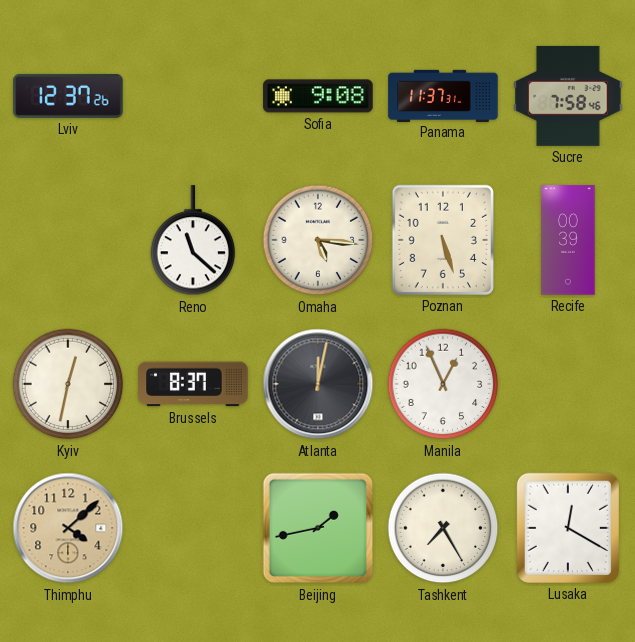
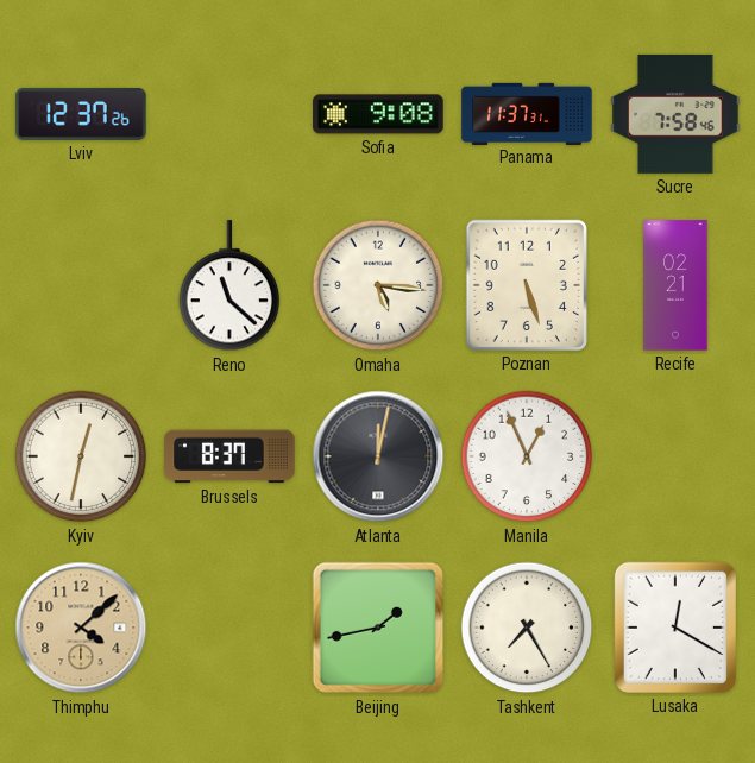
Recife: 00:39 -> 02:21 (675, 285)
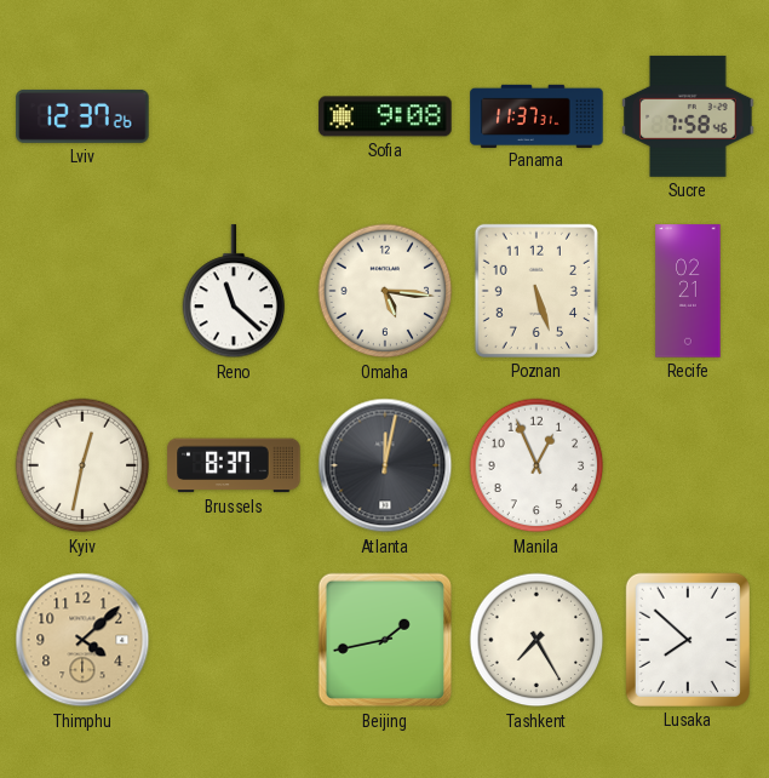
Lusaka: 12:20 -> 7:52 (688, 640)
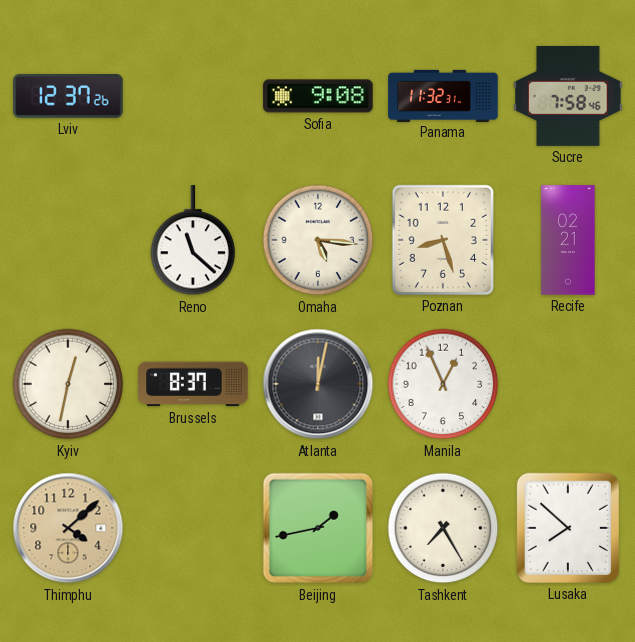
Panama: 11:37 -> 11:32 (443, 95)
Poznan: 5:27 -> 8:27 (443, 240)
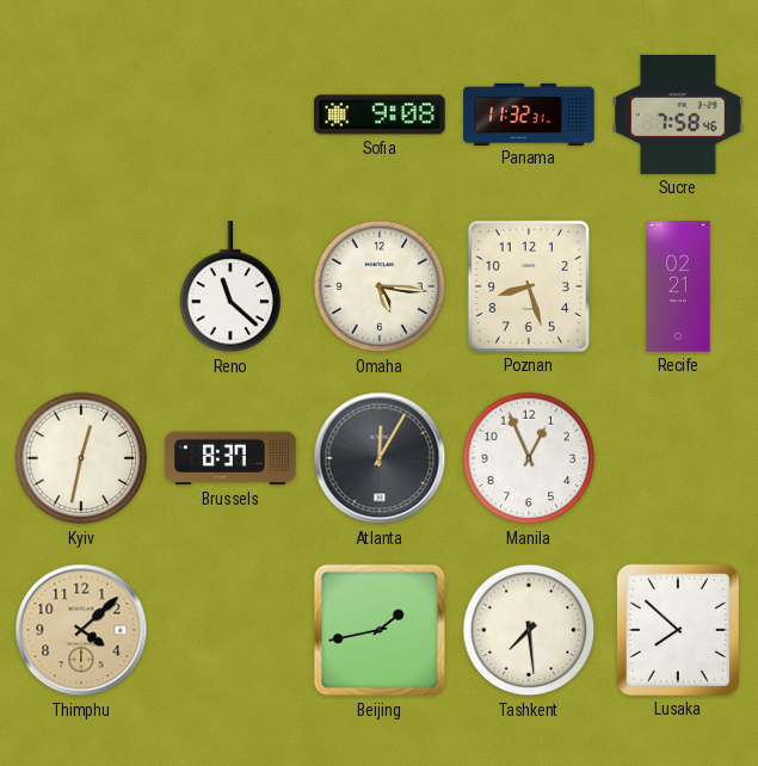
Lviv: 12:37 -> none (68, 96)
Atlanta: 12:02 -> 12:05 (380, 458)
Tashkent: 7:25 -> 7:29 (529, 630)
